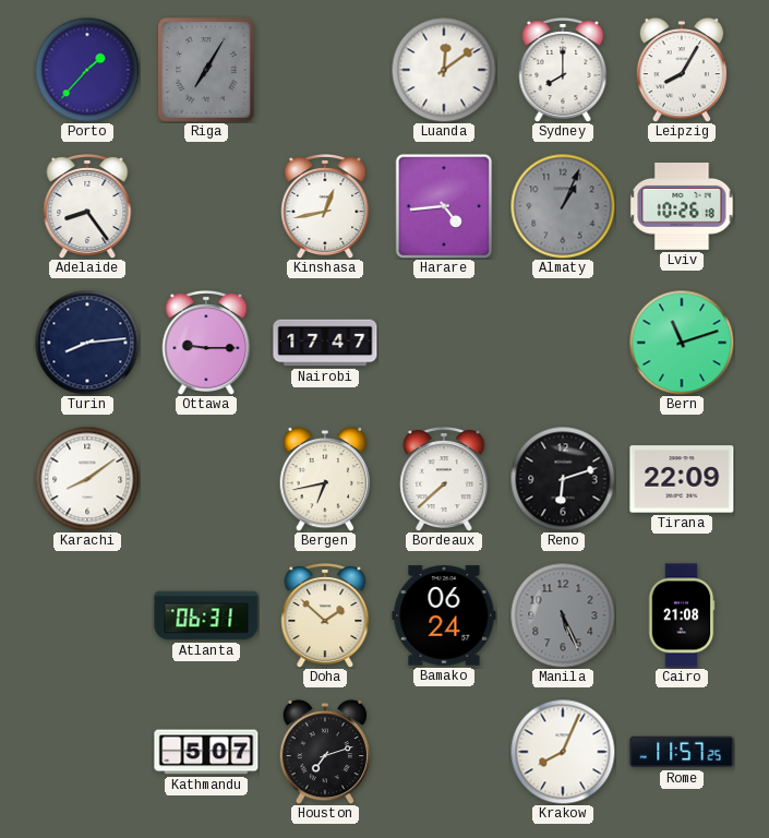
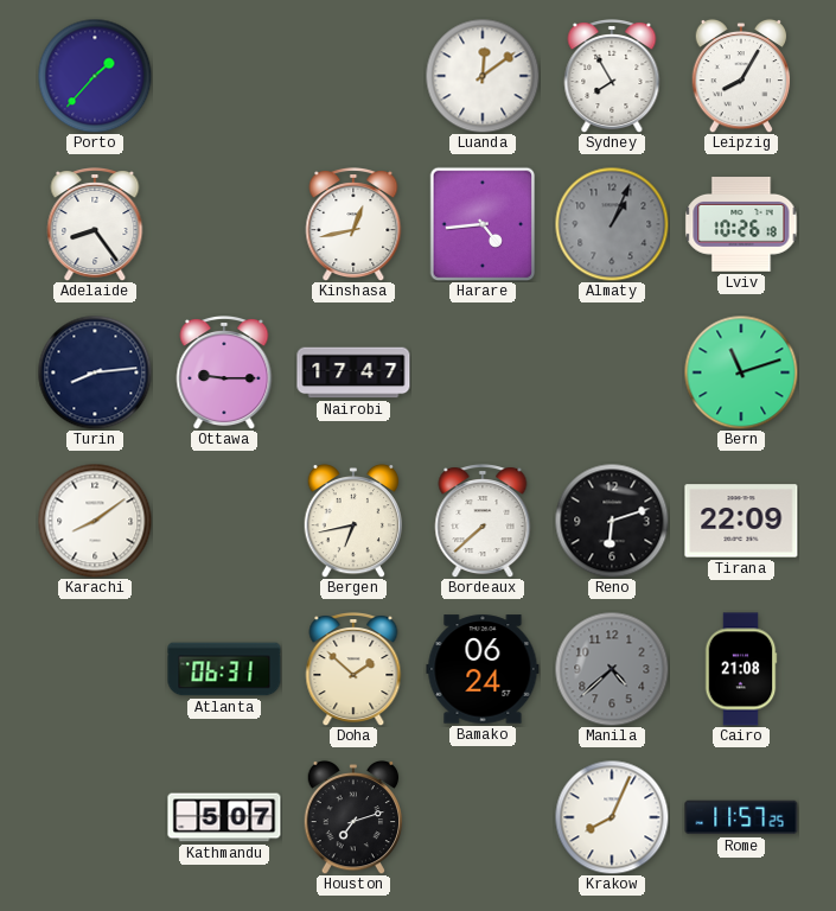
Riga: 7:05 -> none (206, 70)
Sydney: 8:00 -> 7:55 (612, 77)
Manila: 5:26 -> 4:38 (612, 669)
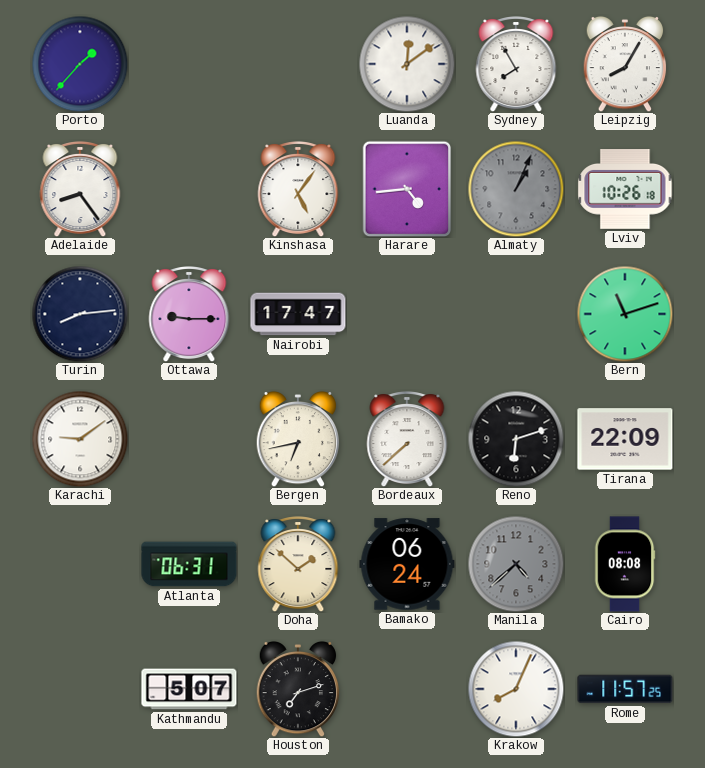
Kinshasa: 12:43 -> 5:06 (298, 190)
Karachi: 8:09 -> 9:09 (80, 439)
Cairo: 21:08 -> 08:08 (625, 564)
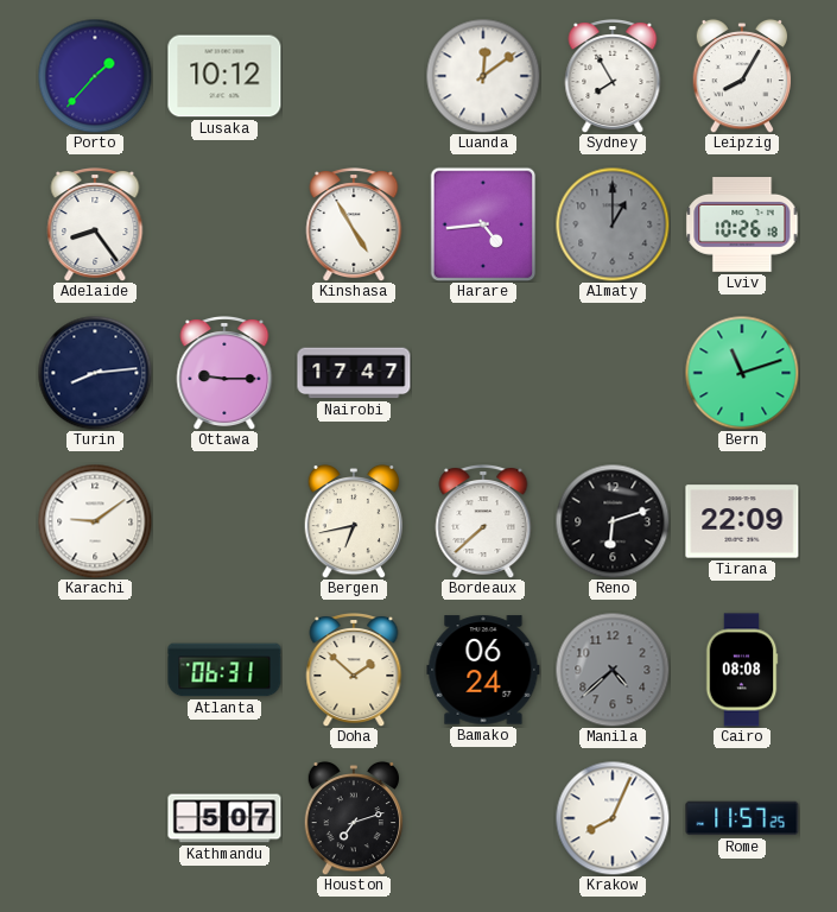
Lusaka: none -> 10:12 (224, 76)
Kinshasa: 5:06 -> 4:55 (354, 226)
Almaty: 1:04 -> 1:00 (613, 224)
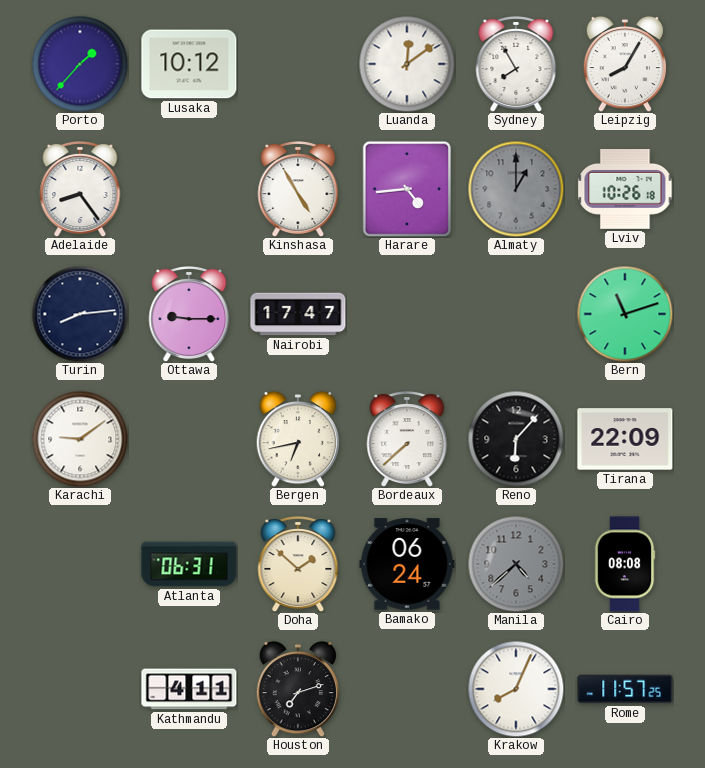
Reno: 6:12 -> 6:07 (516, 439)
Kathmandu: 5:07 -> 4:11 (189, 689)
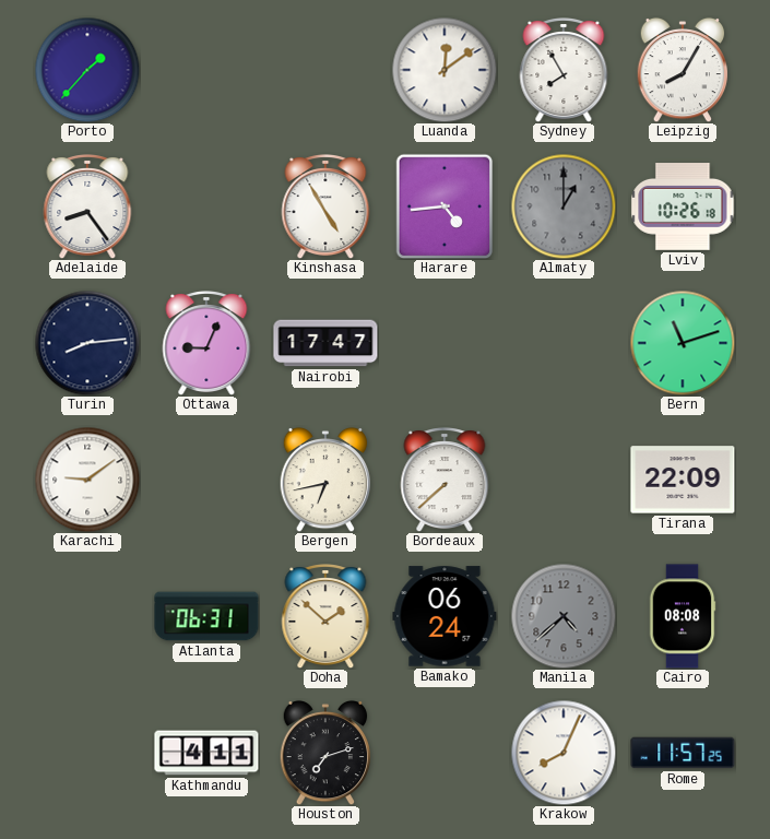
Lusaka: 10:12 -> none (189, 64)
Ottawa: 9:15 -> 9:04 (206, 344)
Reno: 6:07 -> none (516, 439)
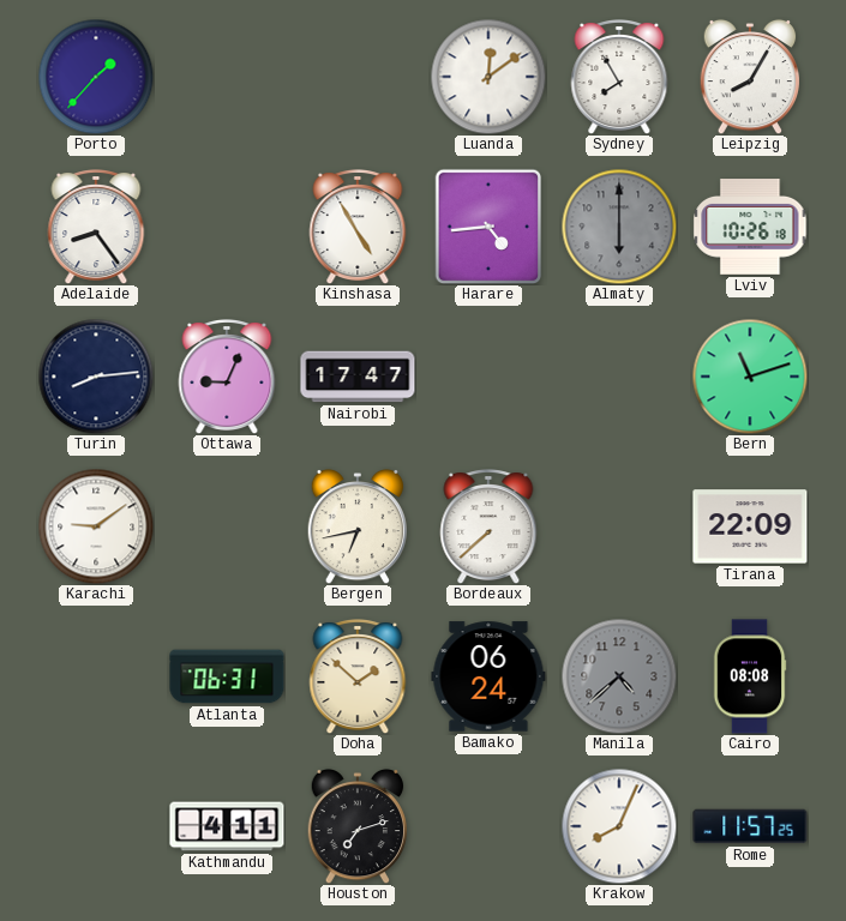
Almaty: 1:00 -> 6:00 (619, 227)
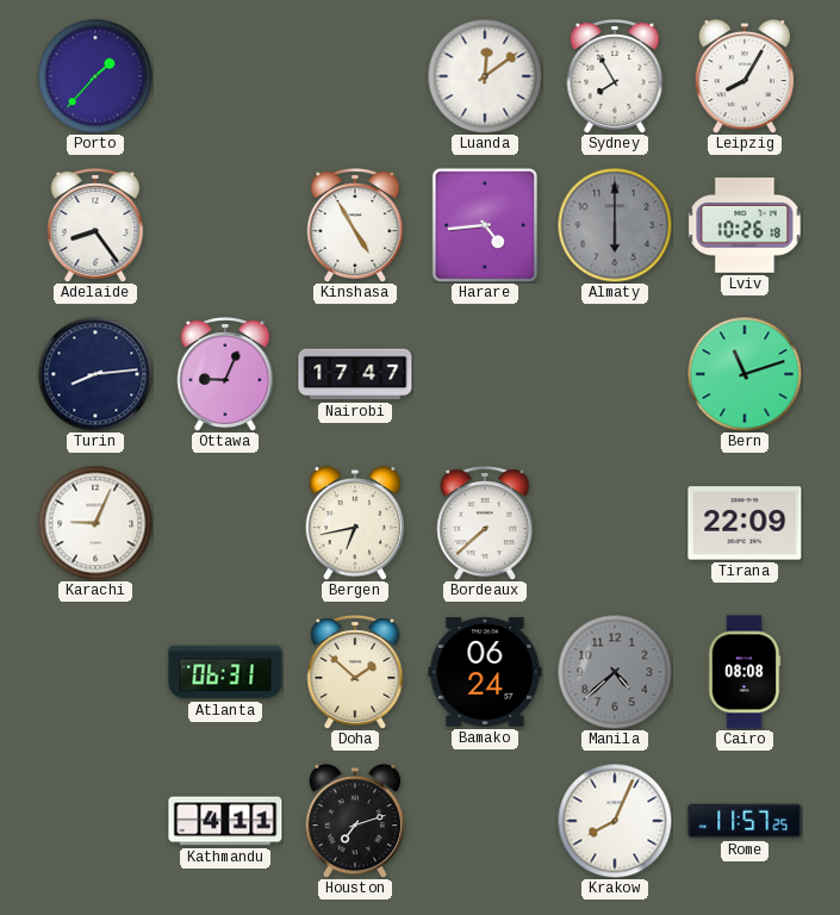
Karachi: 9:09 -> 9:04 (95, 523)
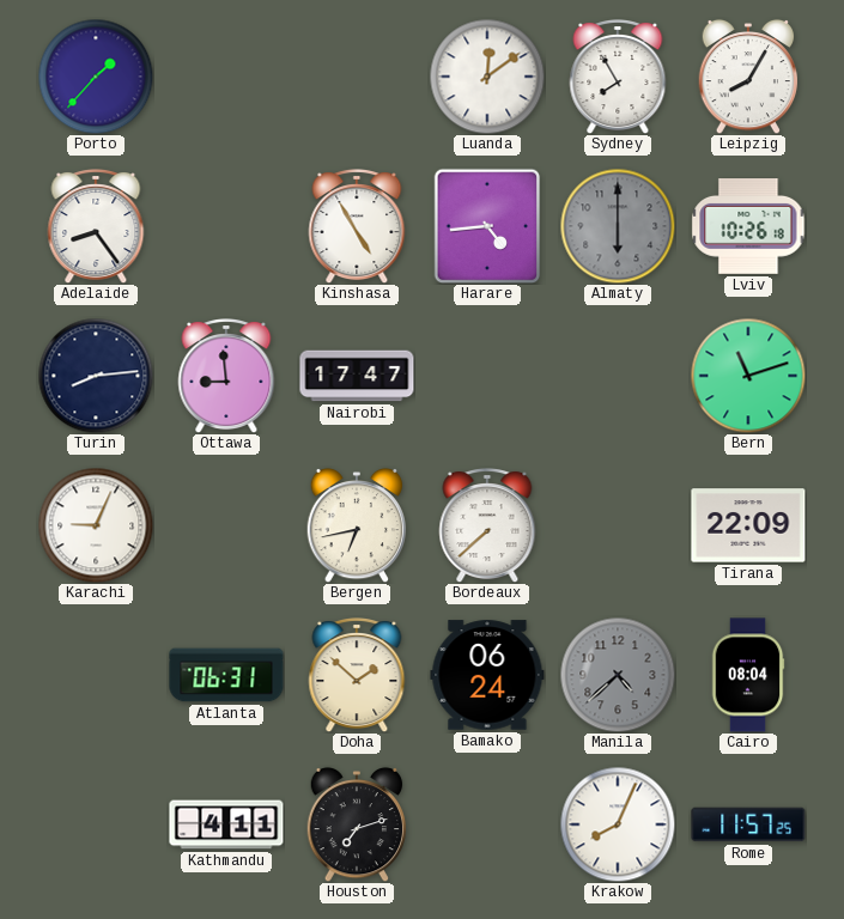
Ottawa: 9:04 -> 8:59 (226, 377)
Cairo: 08:08 -> 08:04 (748, 675)
